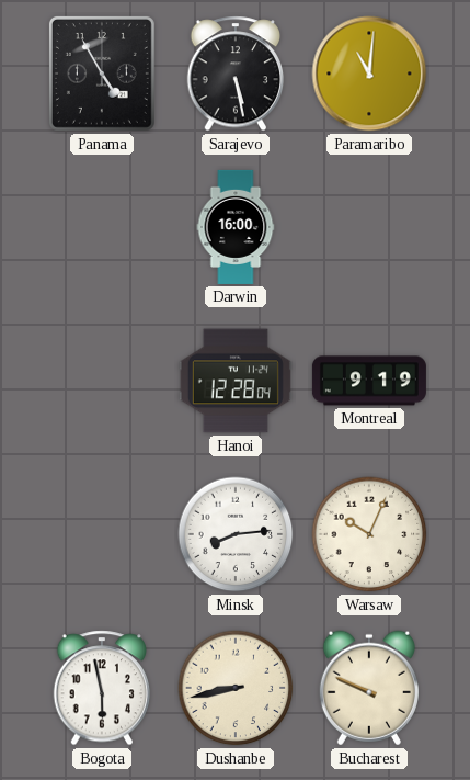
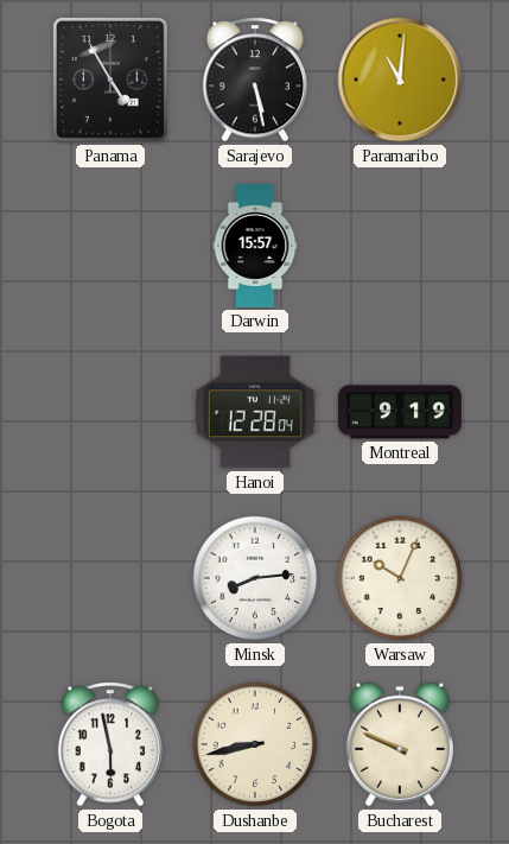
Darwin: 16:00 -> 15:57 (255, 246)
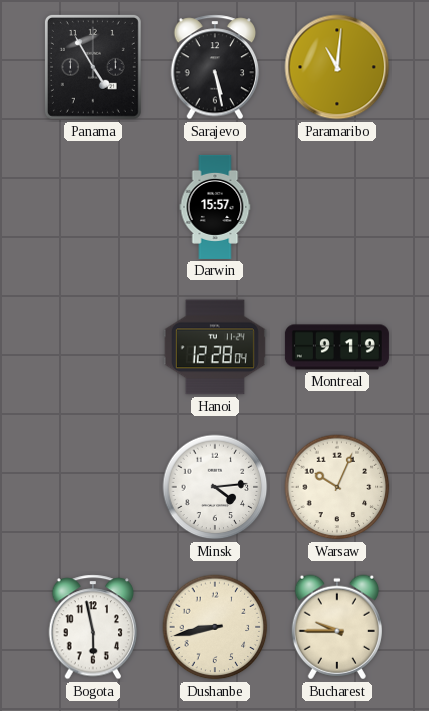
Minsk: 8:14 -> 4:14 (215, 487)
Bucharest: 9:49 -> 9:45 (337, 627)
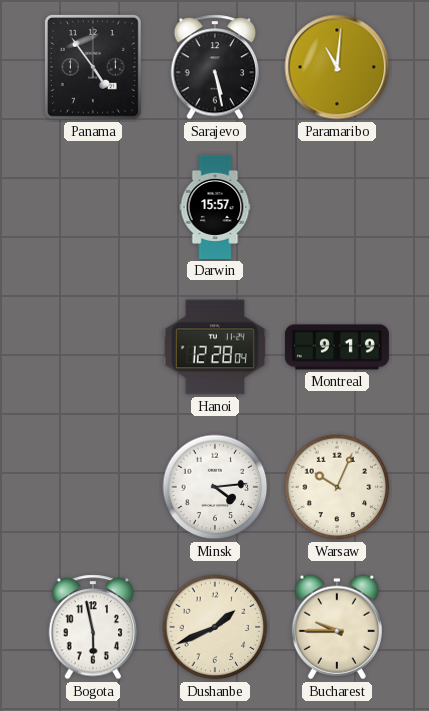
Panama: 4:55 -> 4:54 (93, 67)
Dushanbe: 8:43 -> 1:41 (215, 627)
